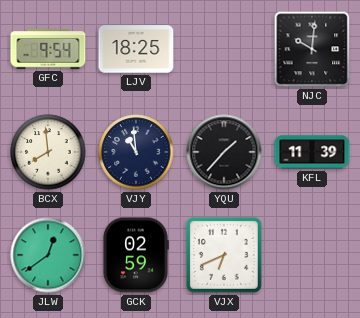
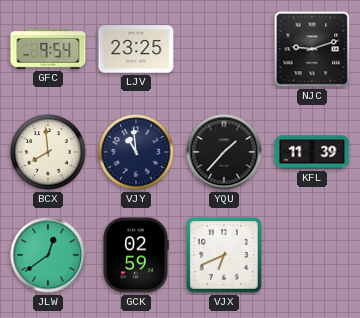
LJV: 18:25 -> 23:25 (136, 49)
NJC: 10:01 -> 9:12 (312, 49)
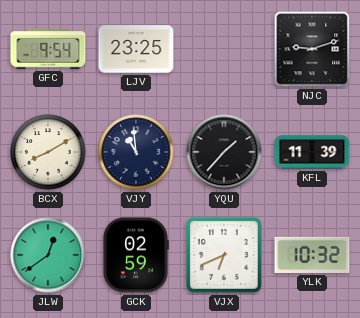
BCX: 7:59 -> 8:10 (48, 152)
YLK: none -> 10:32 (312, 255)
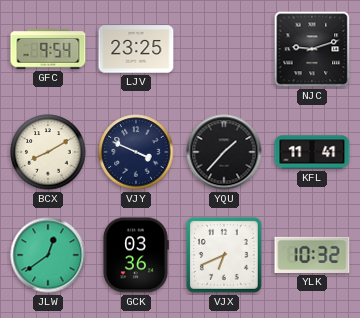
VJY: 10:59 -> 3:49 (136, 152)
KFL: 11:39 -> 11:41 (312, 152)
GCK: 02:59 -> 03:36 (136, 255)
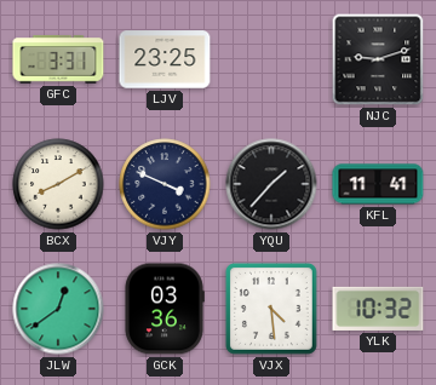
GFC: 9:54 -> 3:31 (58, 59)
VJX: 6:41 -> 4:29 (271, 309)
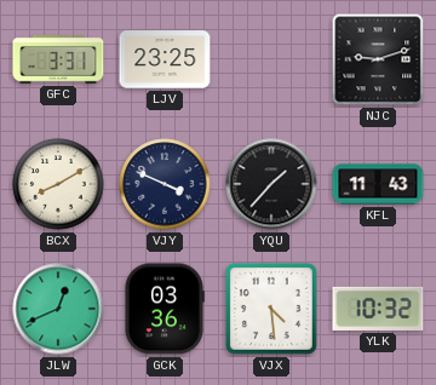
KFL: 11:41 -> 11:43 (378, 184)
JLW: 12:39 -> 12:41 (58, 309)
